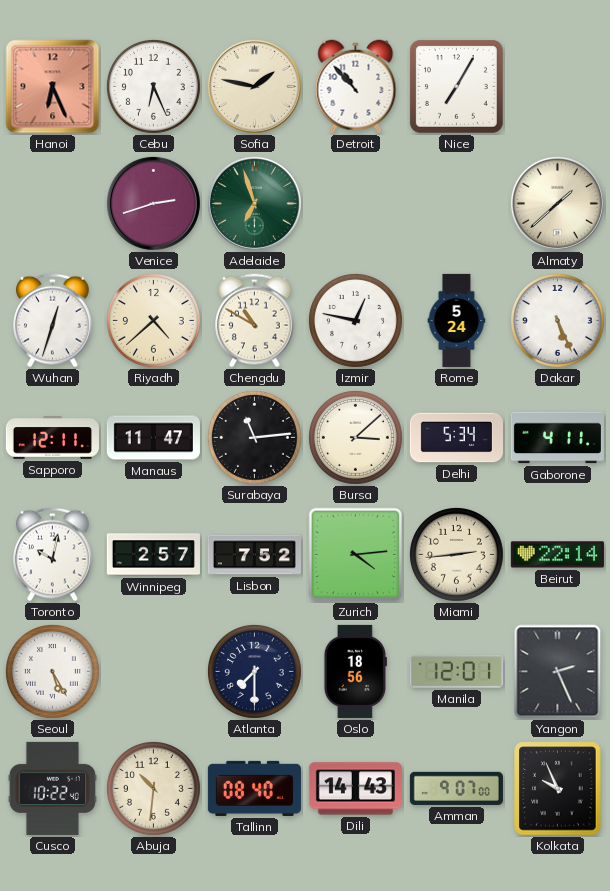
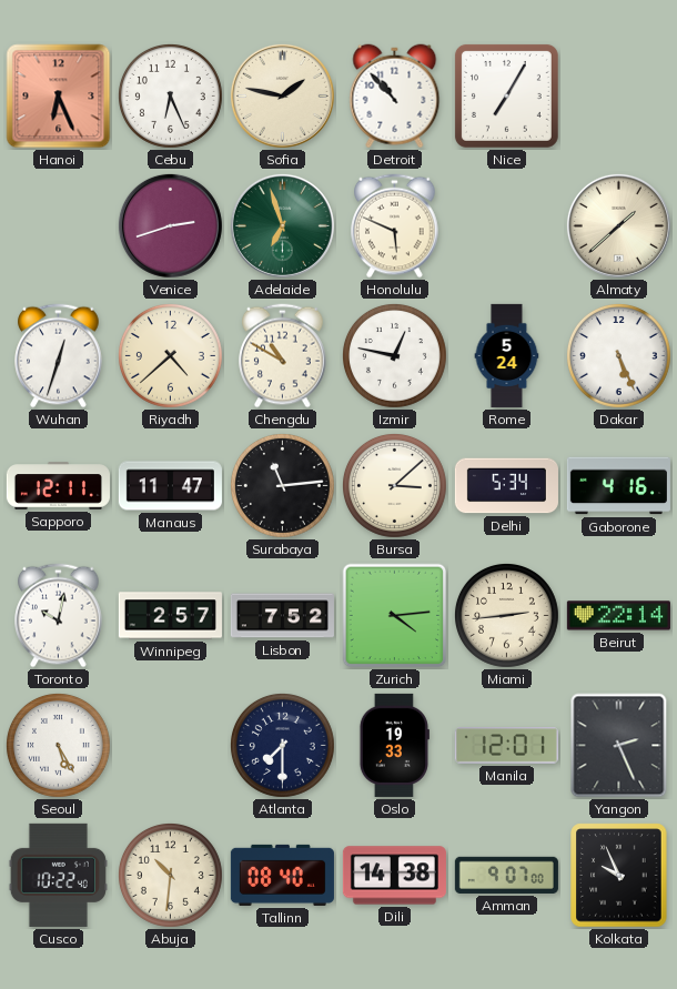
Honolulu: none -> 5:49 (395, 226)
Gaborone: 4:11 -> 4:16 (618, 486)
Oslo: 18:56 -> 19:33 (394, 745)
Dili: 14:43 -> 14:38 (394, 876)
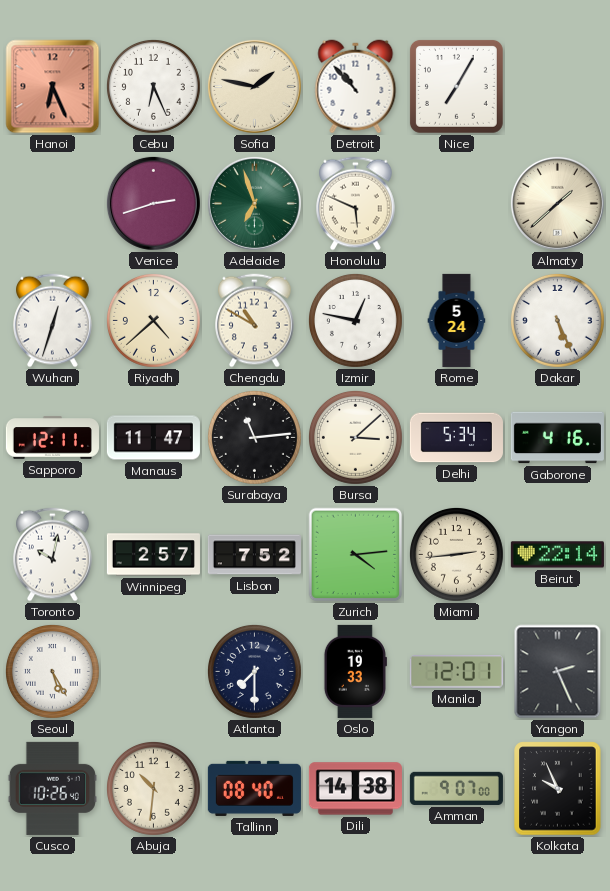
Cusco: 10:22 -> 10:26 (52, 788)
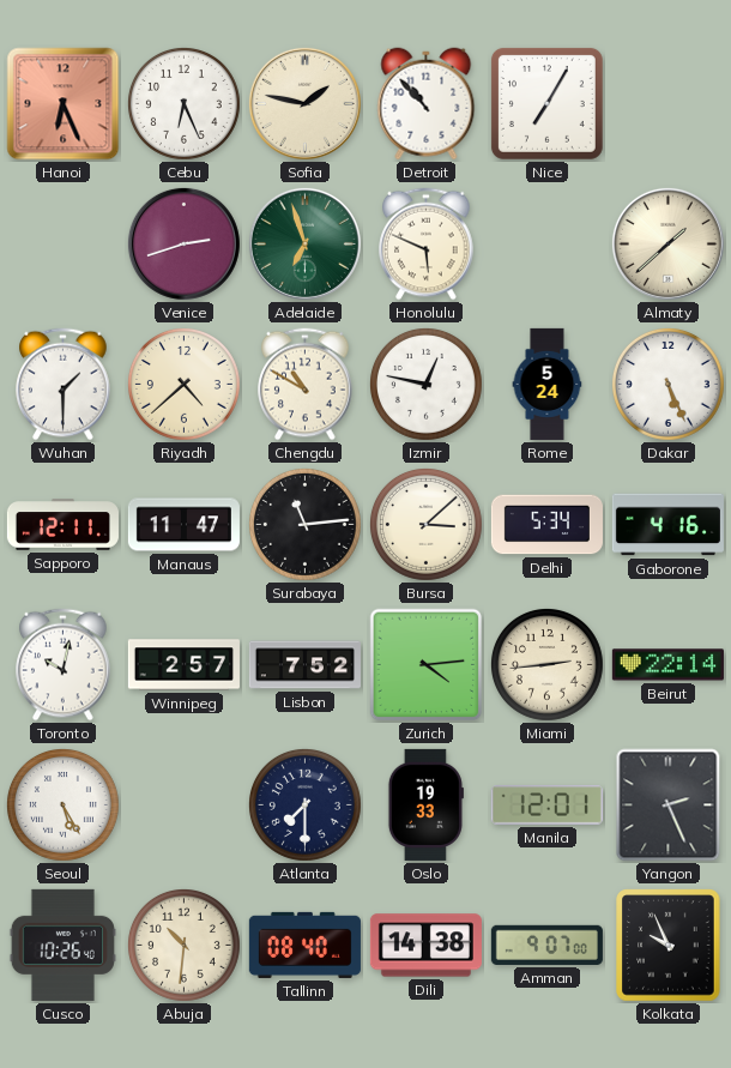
Wuhan: 12:33 -> 1:30 (64, 385)
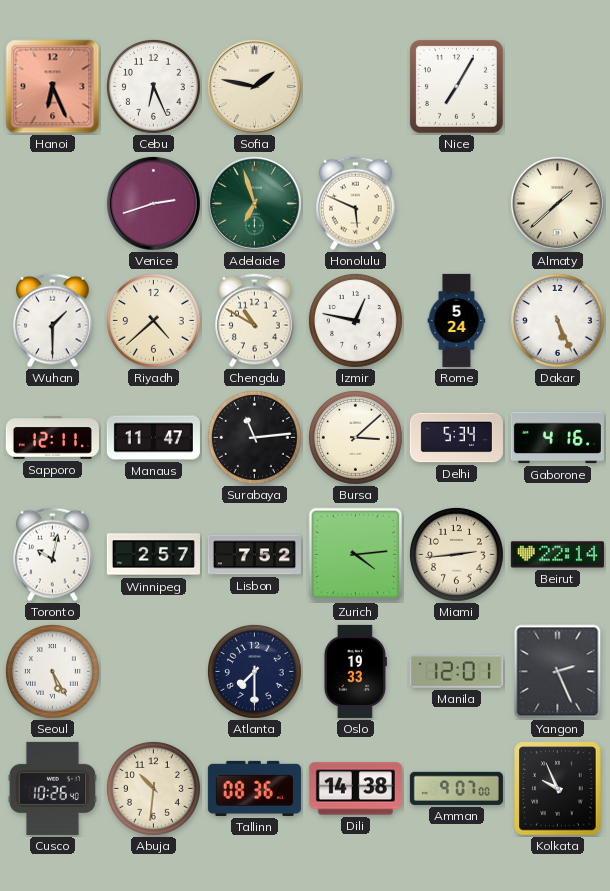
Detroit: 10:53 -> none (427, 104)
Tallinn: 08:40 -> 08:36 (254, 788)
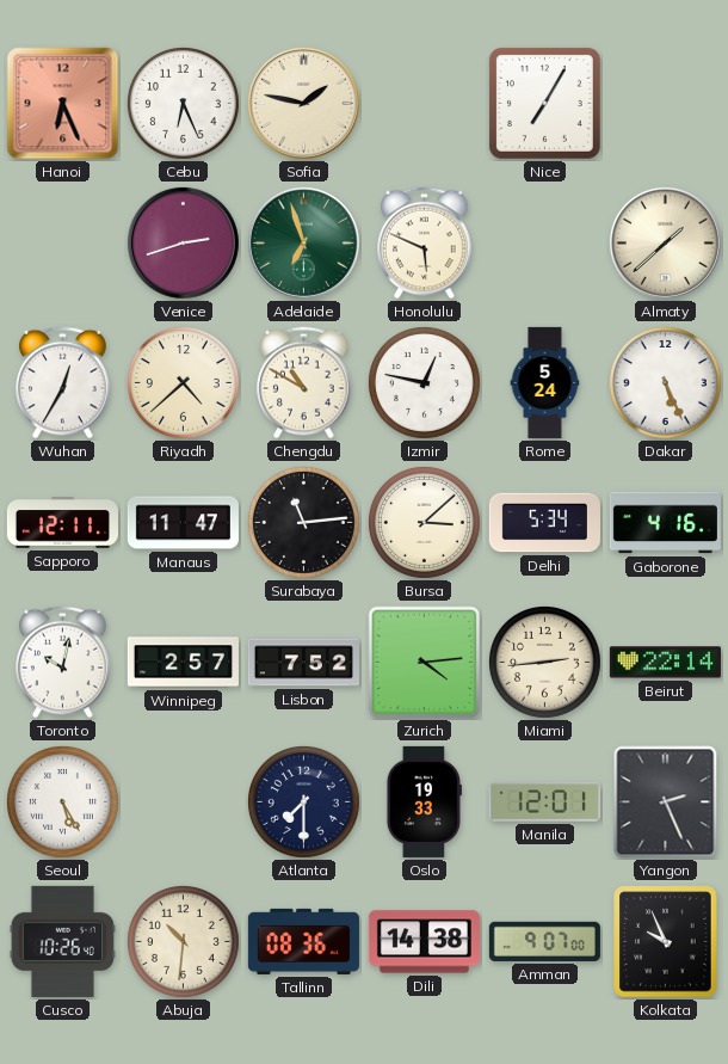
Wuhan: 1:30 -> 12:35 (63, 383)
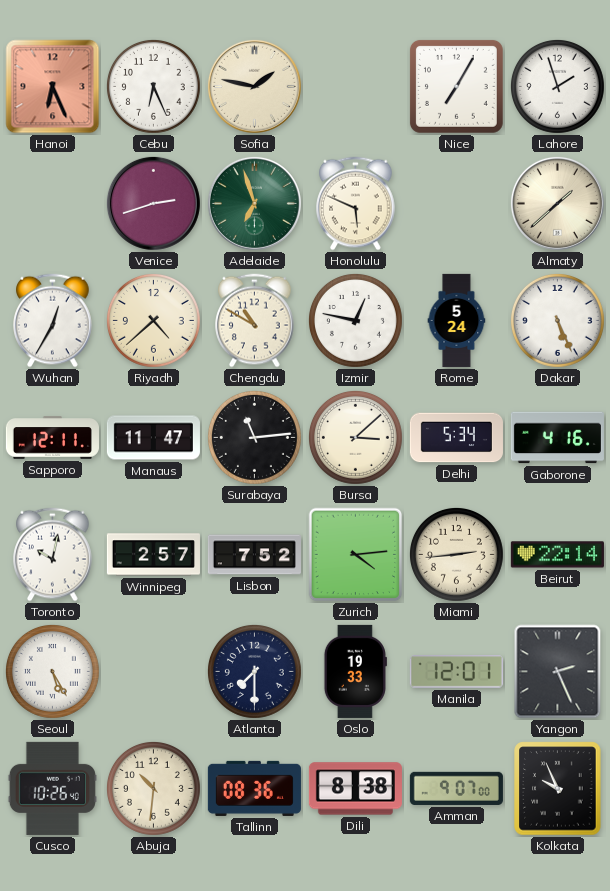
Lahore: none -> 1:57 (557, 86)
Dili: 14:38 -> 8:38 (355, 789)
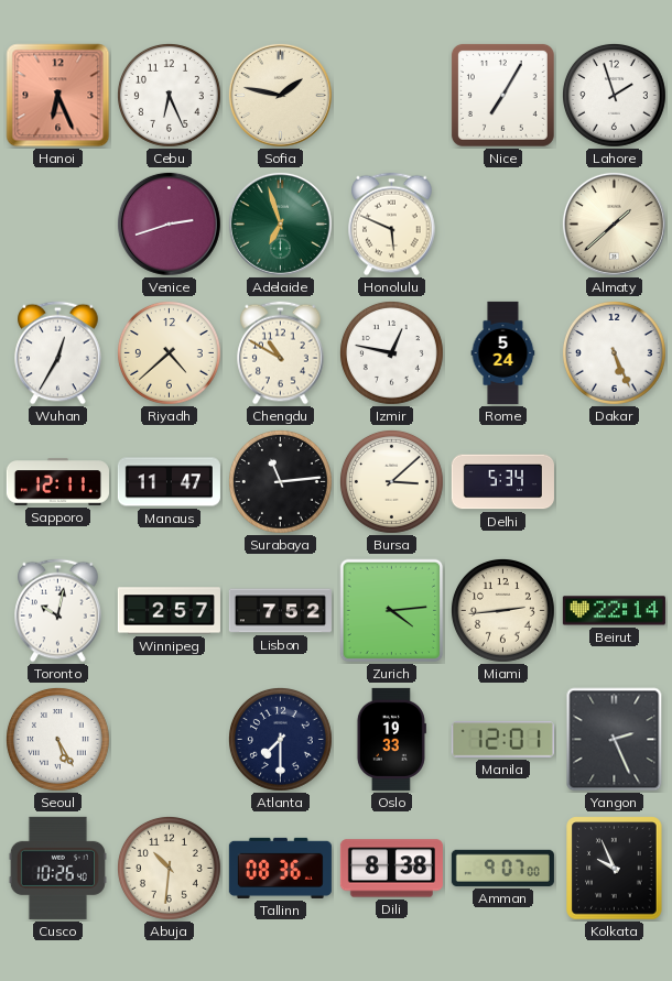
Gaborone: 4:16 -> none (557, 438)
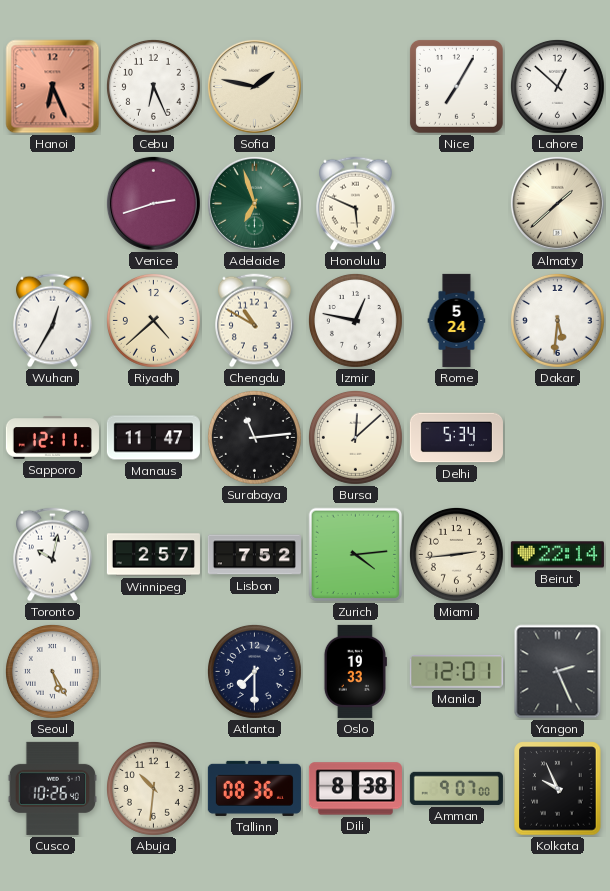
Lahore: 1:57 -> 12:52 (557, 86)
Dakar: 5:26 -> 5:31 (557, 320)
Bursa: 3:08 -> 12:08 (355, 437)
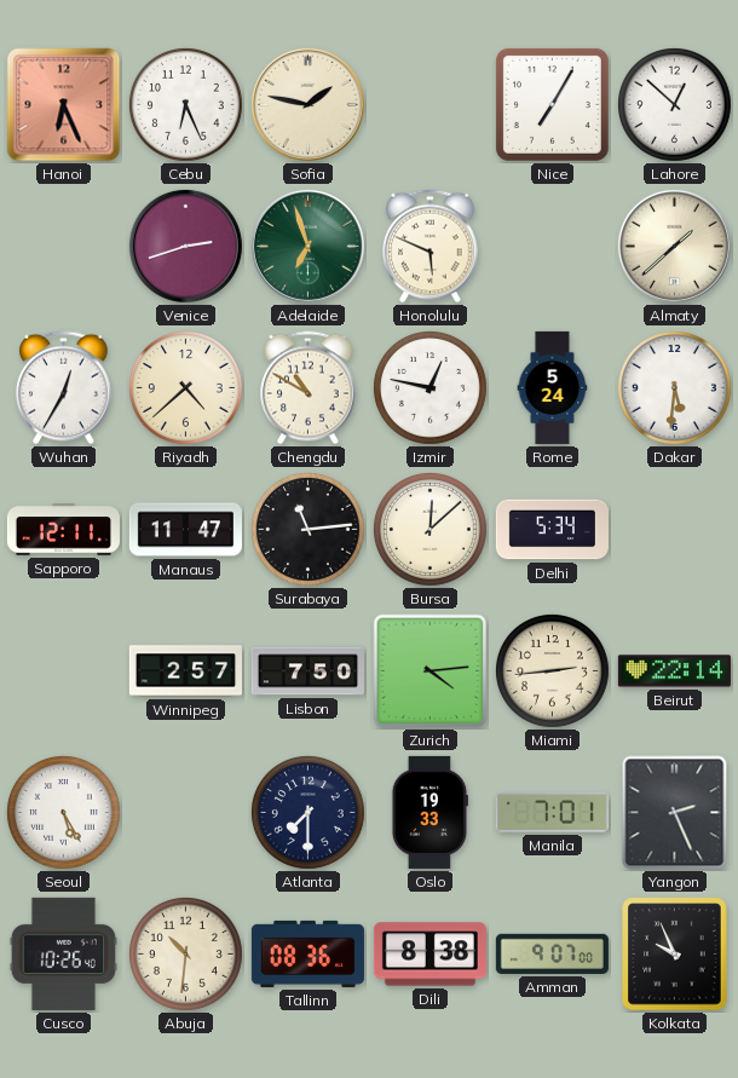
Toronto: 10:02 -> none (53, 555)
Lisbon: 7:52 -> 7:50 (307, 671)
Manila: 12:01 -> 7:01 (552, 813)
